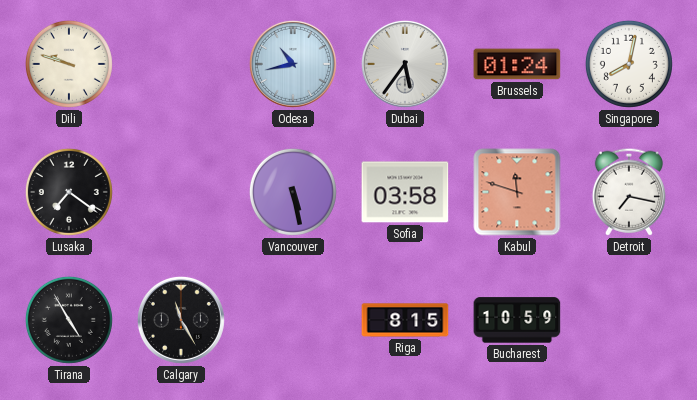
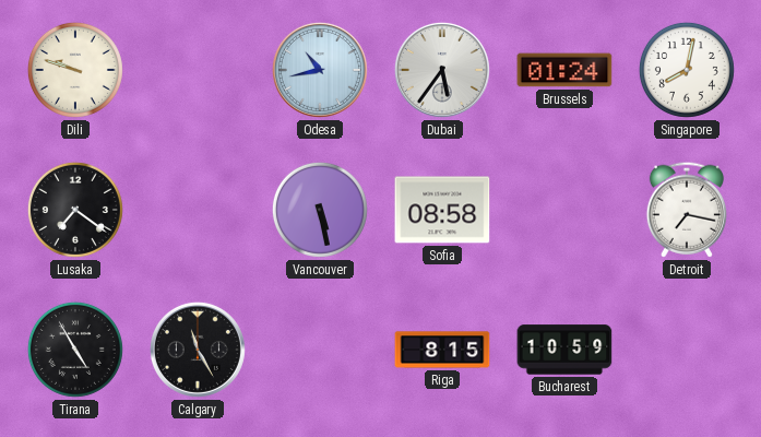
Sofia: 03:58 -> 08:58 (442, 210)
Kabul: 11:48 -> none (517, 192)
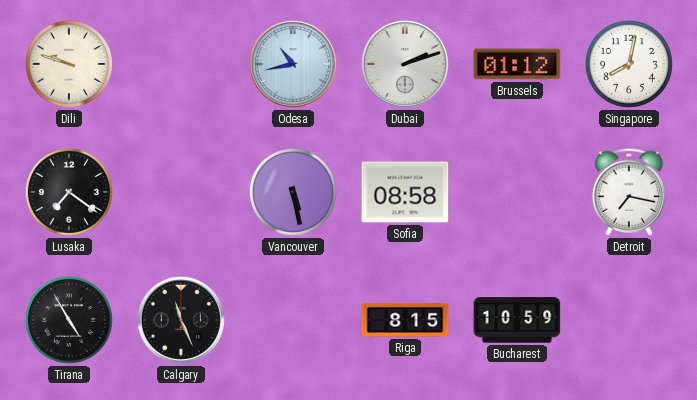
Dubai: 5:36 -> 2:12 (405, 64)
Brussels: 01:24 -> 01:12 (517, 64)
Calgary: 11:25 -> 11:26 (181, 320)
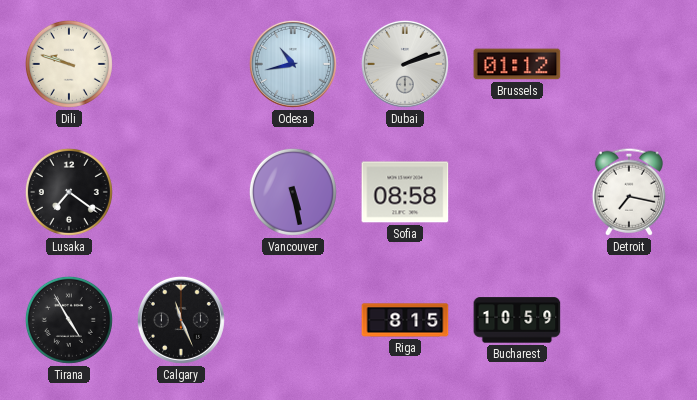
Singapore: 8:02 -> none (629, 64)
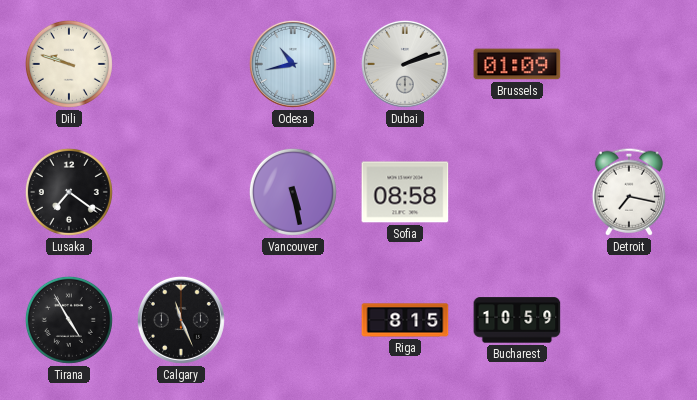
Brussels: 01:12 -> 01:09 (517, 64)
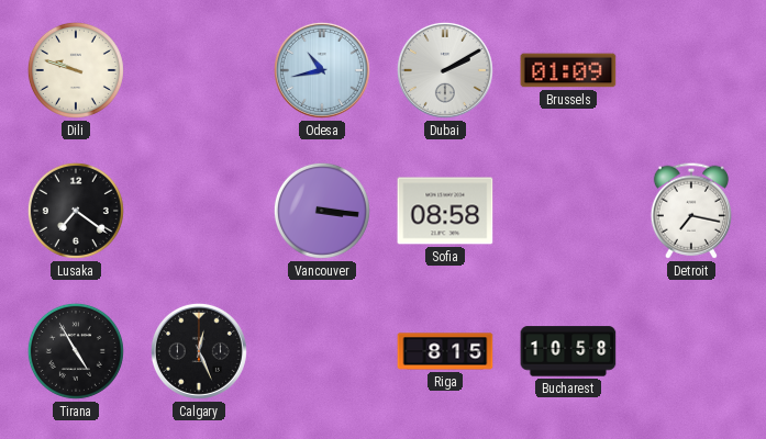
Dubai: 2:12 -> 2:10 (445, 70)
Vancouver: 5:28 -> 3:16 (322, 211)
Calgary: 11:26 -> 12:26 (199, 351)
Bucharest: 10:59 -> 10:58 (568, 351)
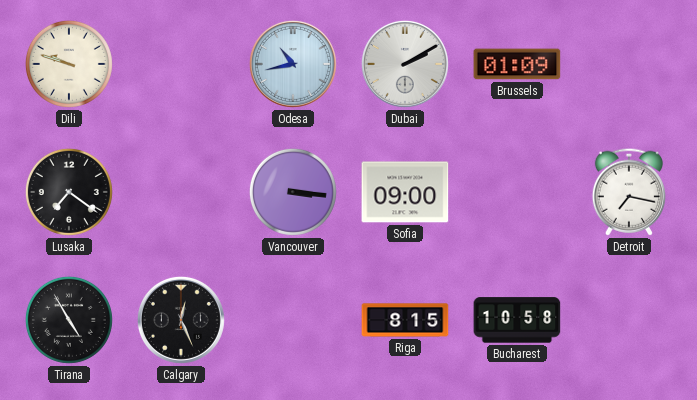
Sofia: 08:58 -> 09:00 (405, 192)
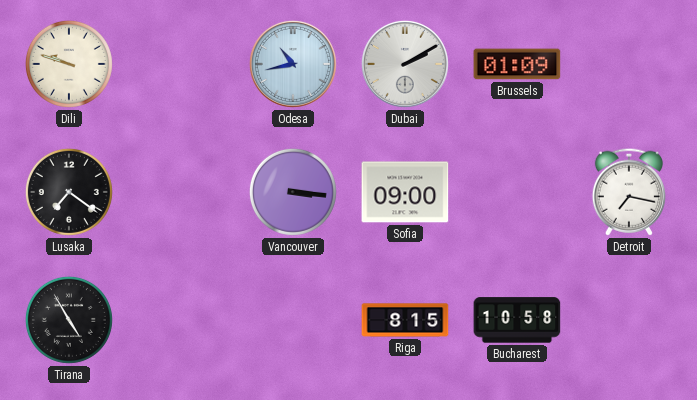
Calgary: 12:26 -> none (181, 320)
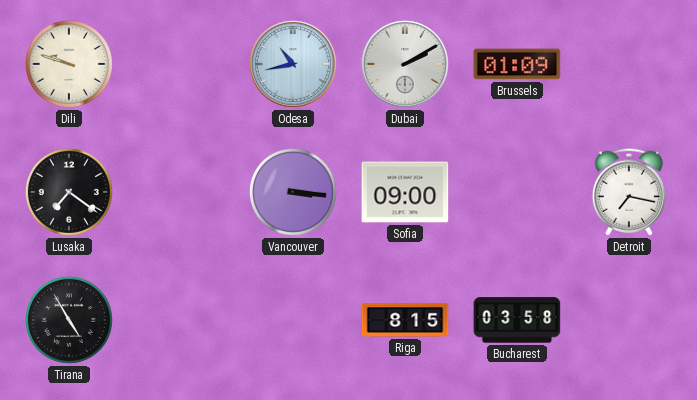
Bucharest: 10:58 -> 03:58 (517, 320)
